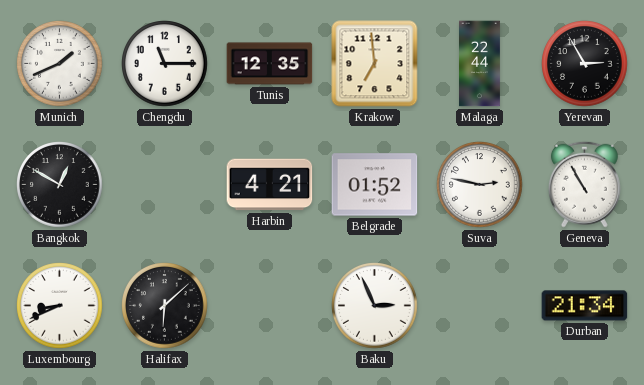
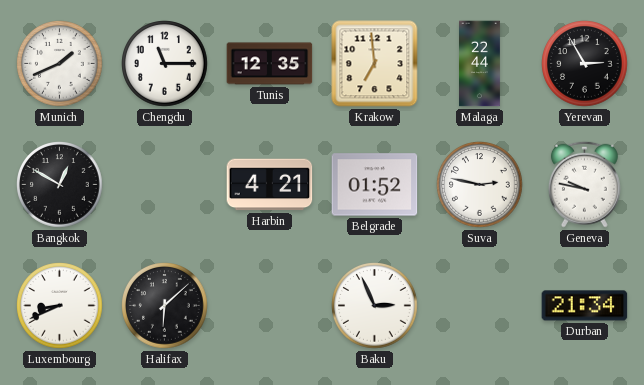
Geneva: 10:55 -> 9:47 (584, 184)
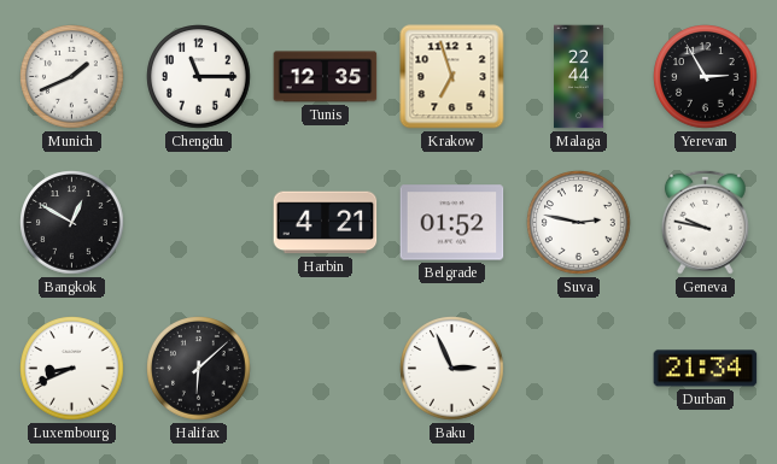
Krakow: 6:59 -> 6:57 (452, 77)
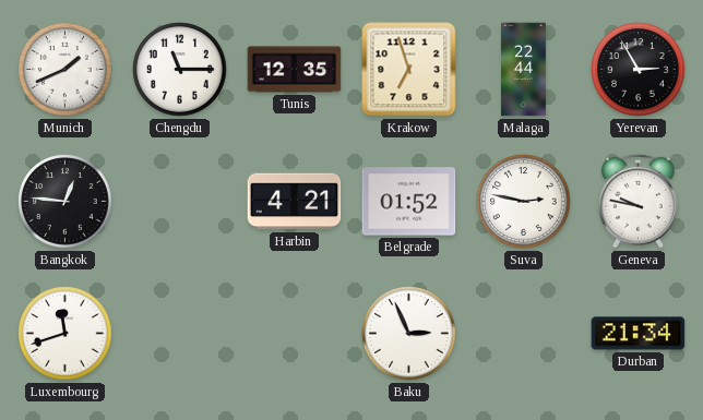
Bangkok: 12:50 -> 12:46 (65, 202)
Luxembourg: 8:41 -> 11:42 (65, 334)
Halifax: 6:08 -> none (199, 369)
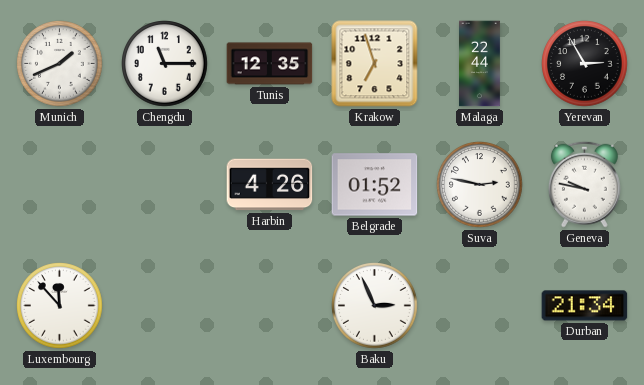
Bangkok: 12:46 -> none (65, 202)
Harbin: 4:21 -> 4:26 (270, 185)
Luxembourg: 11:42 -> 11:53 (60, 306)
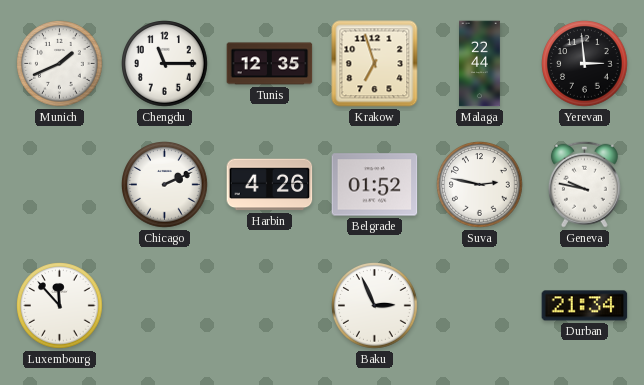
Yerevan: 2:55 -> 2:59 (585, 64)
Chicago: none -> 2:11 (165, 185)
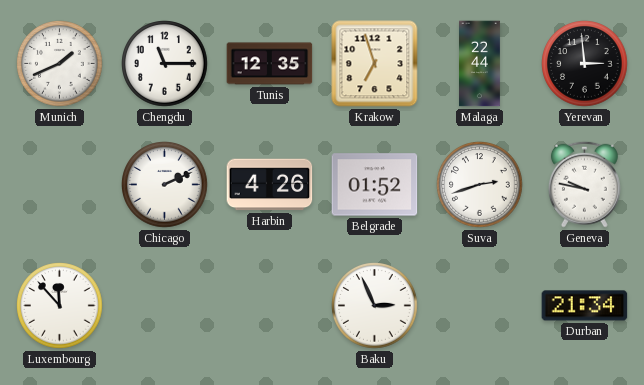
Suva: 2:47 -> 2:42 (480, 185)
